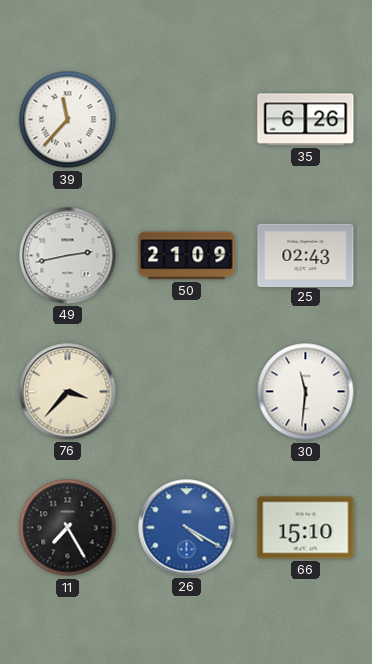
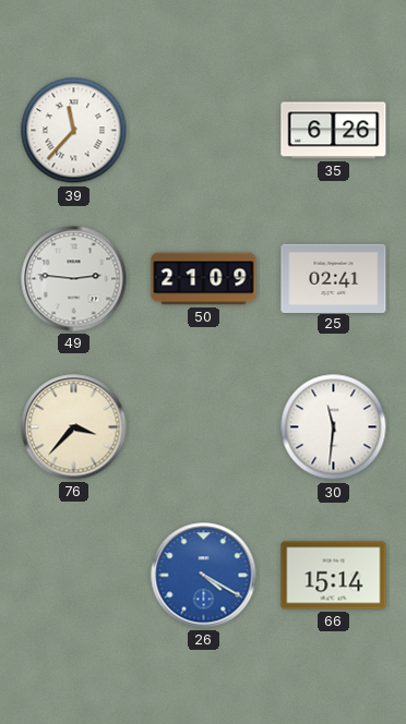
49: 2:43 -> 2:46 (74, 279)
25: 02:43 -> 02:41 (334, 278)
11: 7:25 -> none (68, 528)
66: 15:10 -> 15:14 (334, 576)
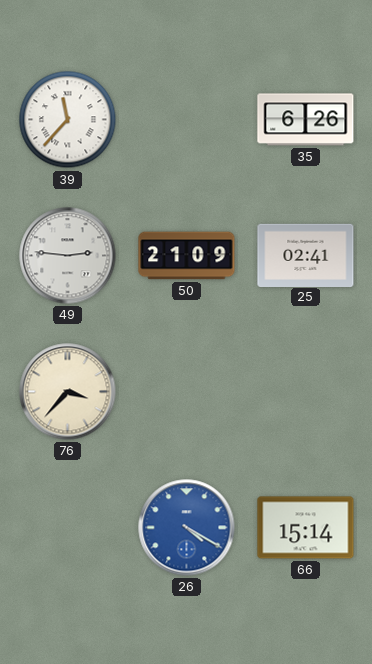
30: 11:31 -> none (334, 427)
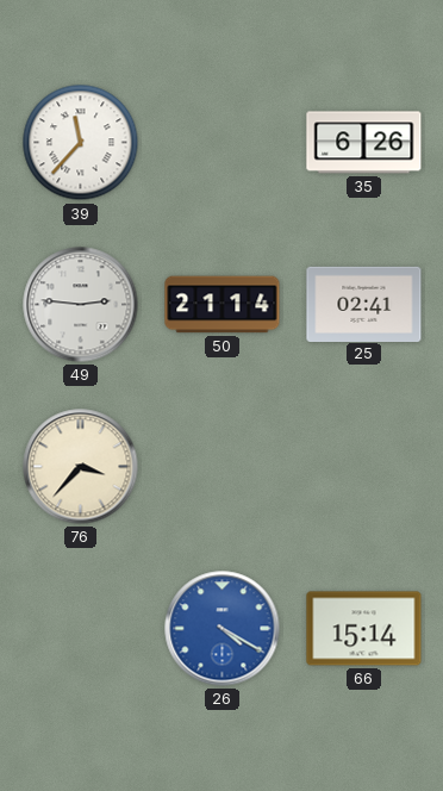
50: 21:09 -> 21:14 (223, 305)
